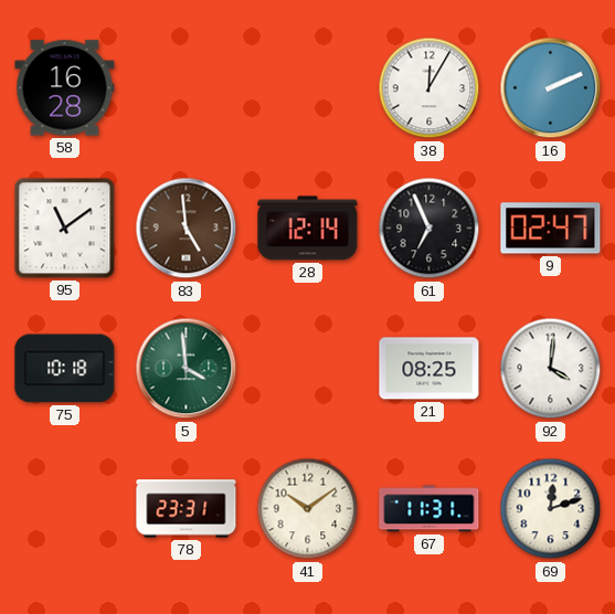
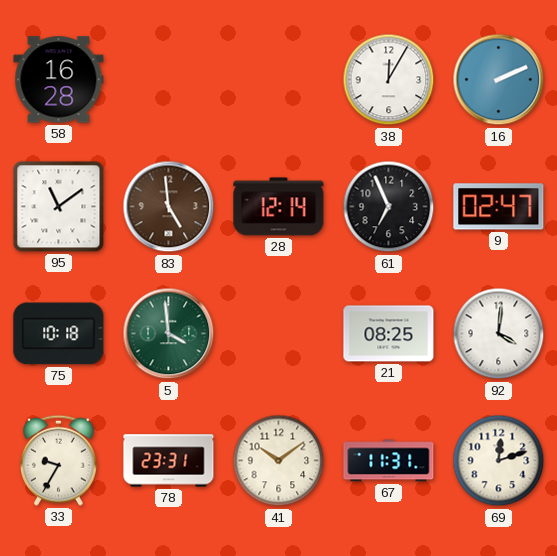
33: none -> 9:35 (59, 460)
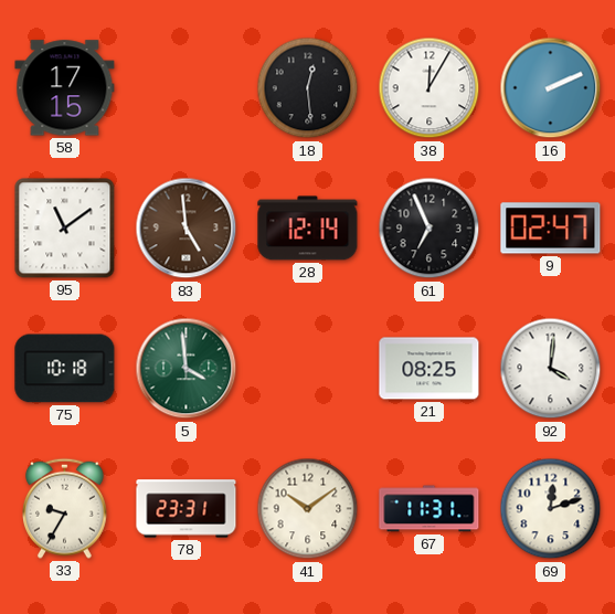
58: 16:28 -> 17:15 (65, 88)
18: none -> 12:29 (308, 88)
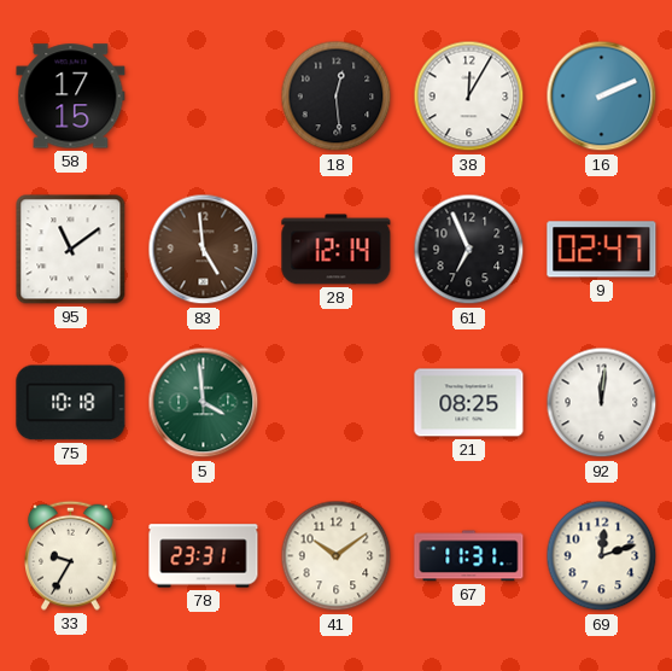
92: 4:01 -> 12:01 (602, 403)
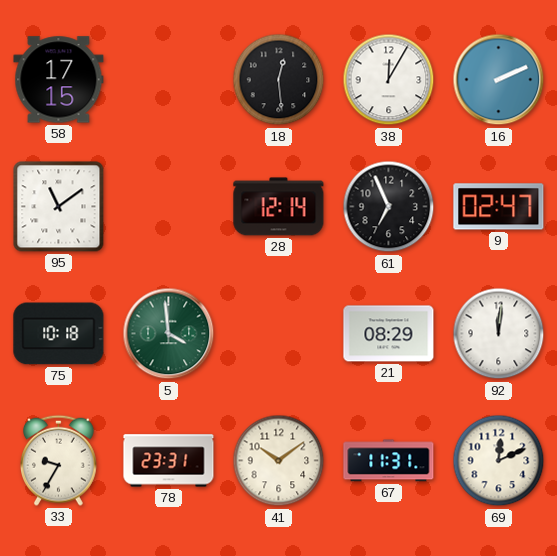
83: 4:59 -> none (204, 250)
21: 08:25 -> 08:29 (389, 334)
69: 12:12 -> 12:11 (499, 461)
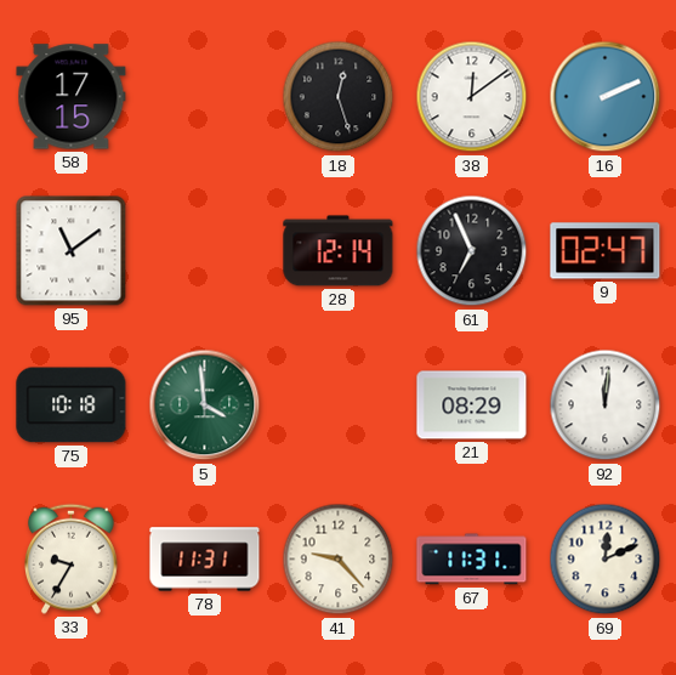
18: 12:29 -> 12:27 (339, 97)
38: 12:05 -> 12:09 (472, 97)
78: 23:31 -> 11:31 (205, 560)
41: 10:09 -> 9:23 (339, 560)
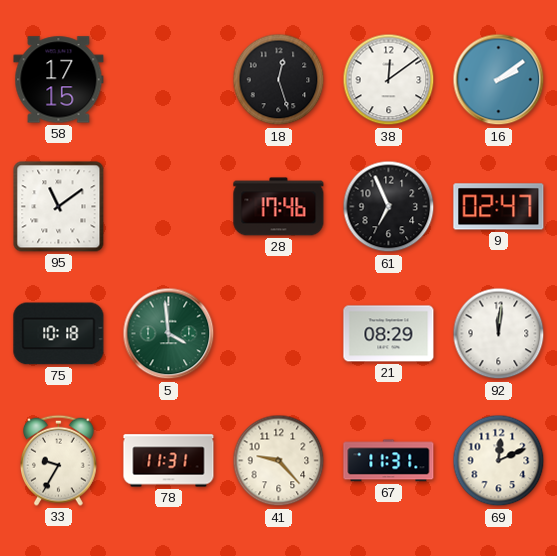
16: 2:11 -> 2:09 (499, 80)
28: 12:14 -> 17:46 (279, 207)
